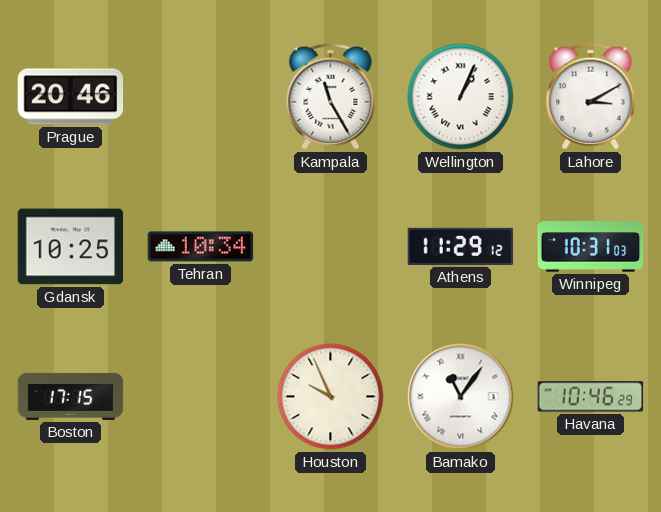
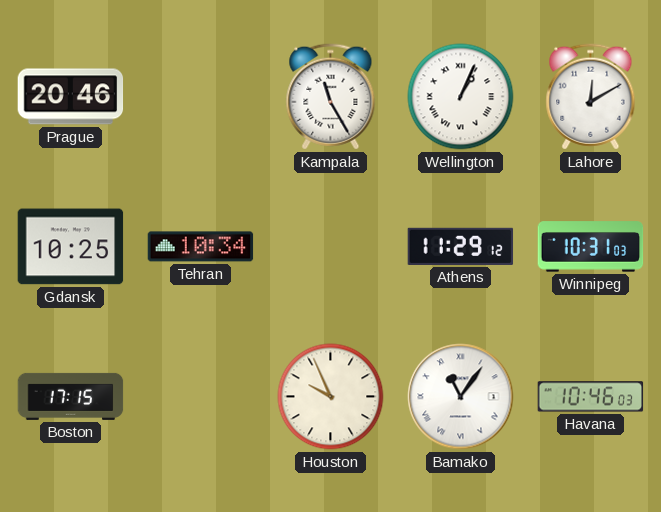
Lahore: 3:10 -> 12:10 (591, 97)
Havana: 10:46:29 -> 10:46:03 (591, 397)
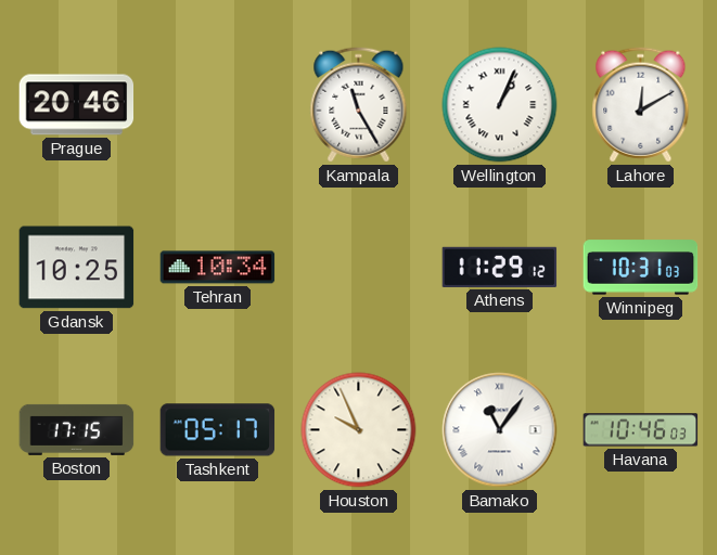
Tashkent: none -> 05:17 (218, 430)
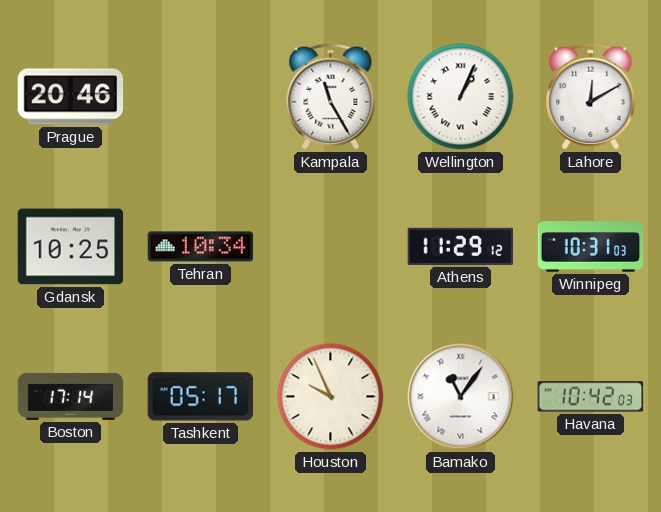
Boston: 17:15 -> 17:14 (71, 396)
Havana: 10:46 -> 10:42 (591, 397)
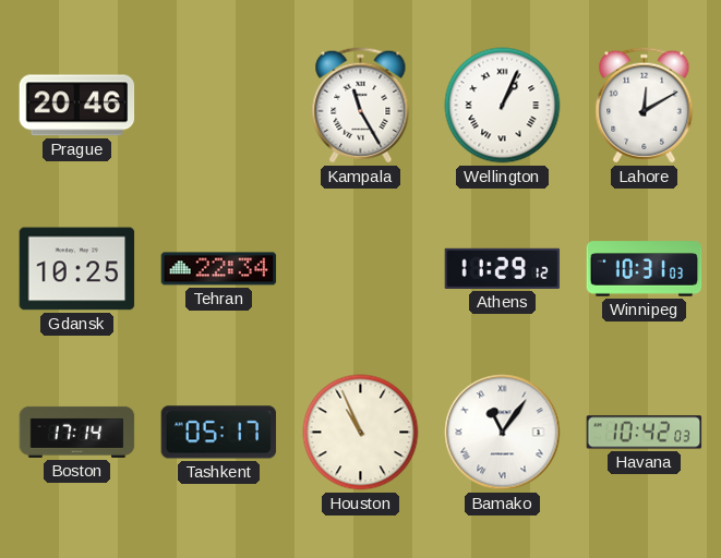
Tehran: 10:34 -> 22:34 (219, 269)
Houston: 9:56 -> 10:56 (361, 433)
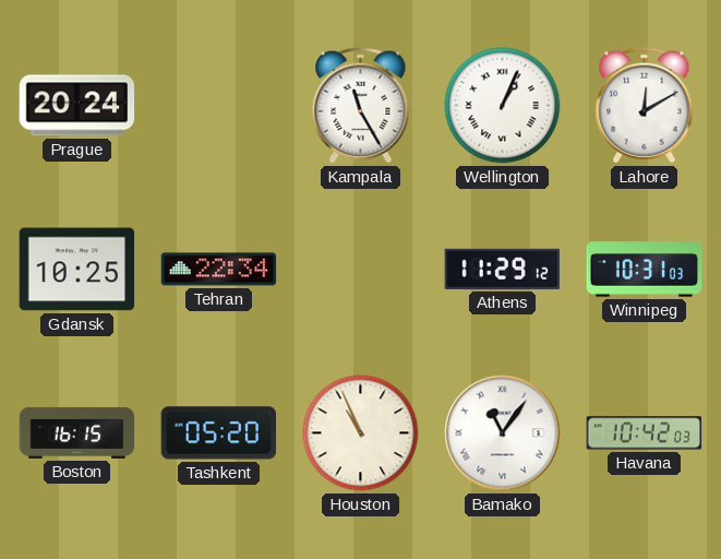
Prague: 20:46 -> 20:24 (77, 106)
Boston: 17:14 -> 16:15 (77, 432)
Tashkent: 05:17 -> 05:20 (219, 433)
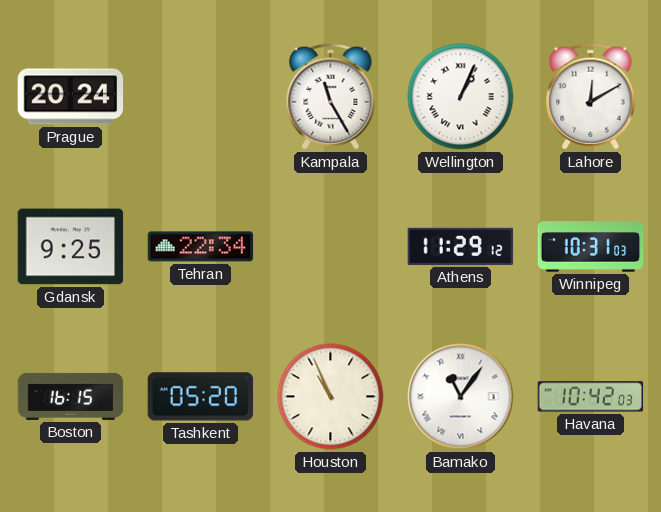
Gdansk: 10:25 -> 9:25 (71, 247)
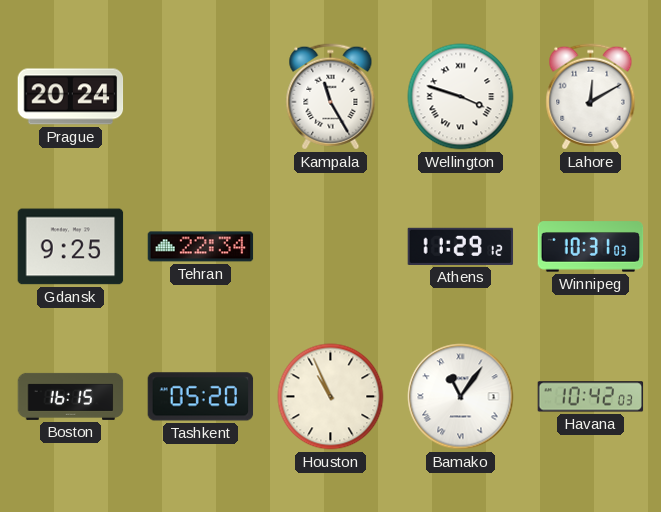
Wellington: 1:04 -> 3:48 (461, 97)
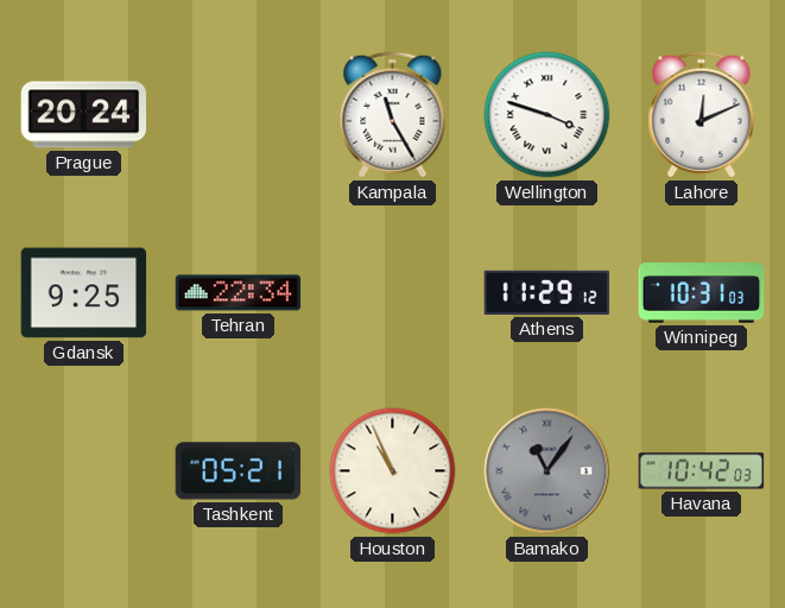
Lahore: 12:10 -> 12:11 (702, 115)
Boston: 16:15 -> none (71, 396)
Tashkent: 05:20 -> 05:21 (239, 471)
Bamako dial: white -> grey (547, 471)
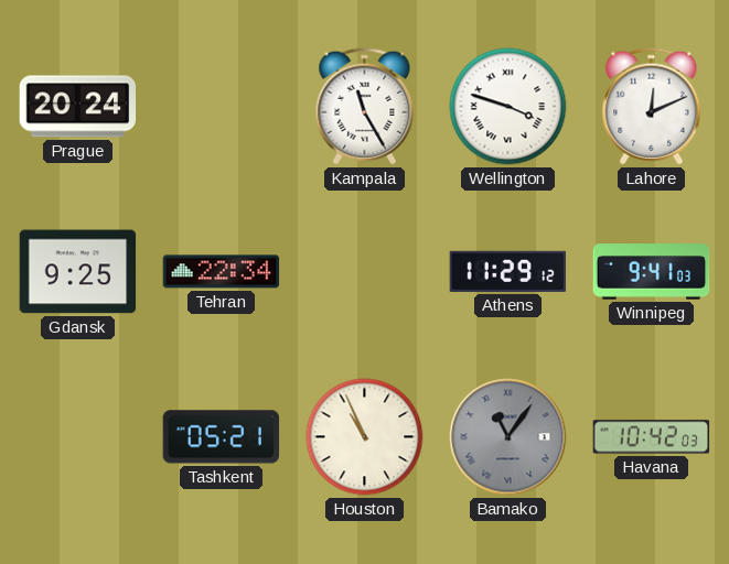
Winnipeg: 10:31 -> 9:41 (652, 272)
